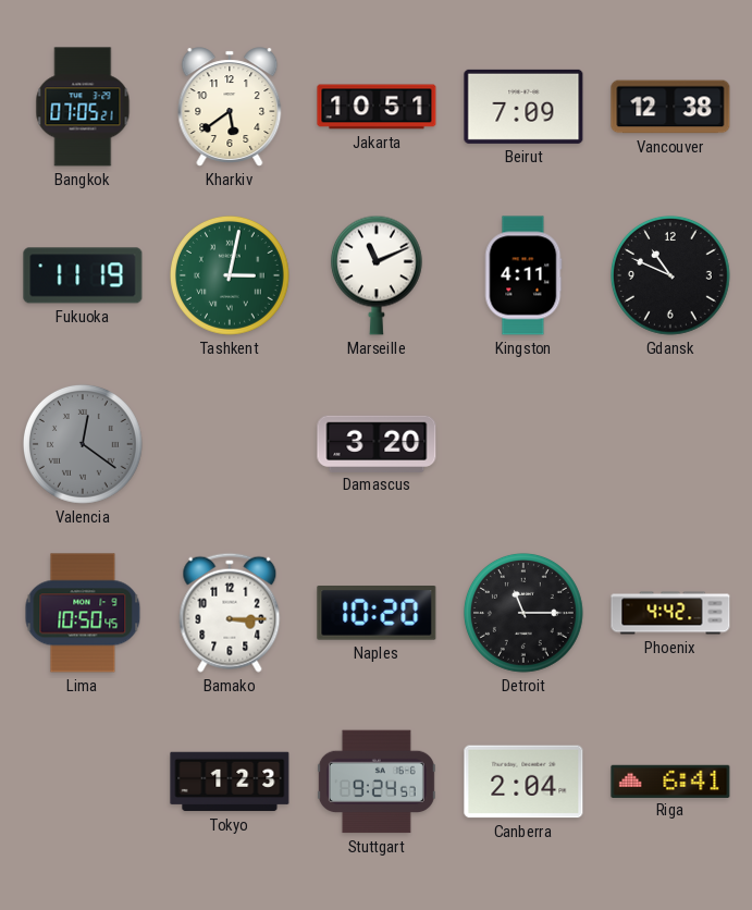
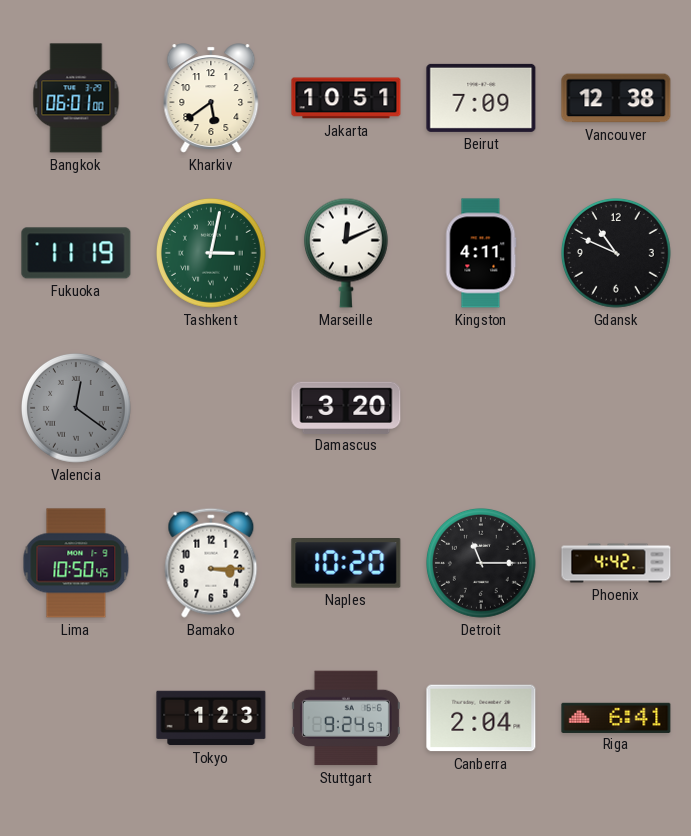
Bangkok: 07:05 -> 06:01 (76, 98)
Marseille: 11:11 -> 12:11 (346, 253)
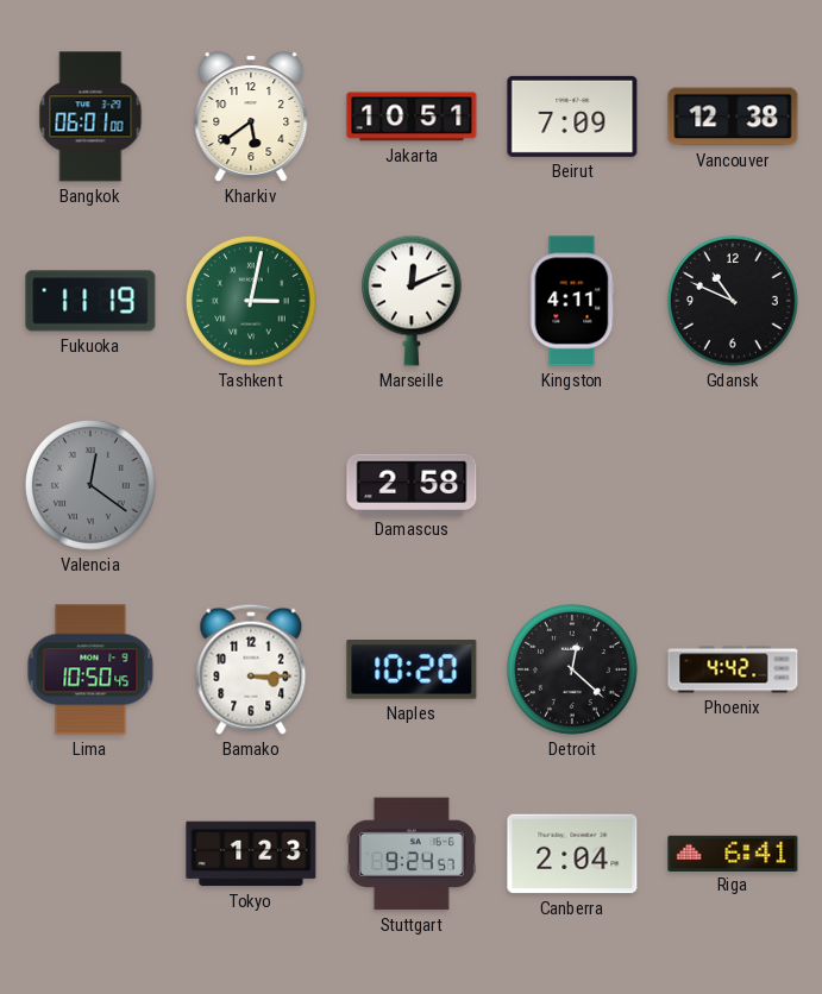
Damascus: 3:20 -> 2:58 (412, 484)
Detroit: 11:15 -> 12:22 (573, 671)
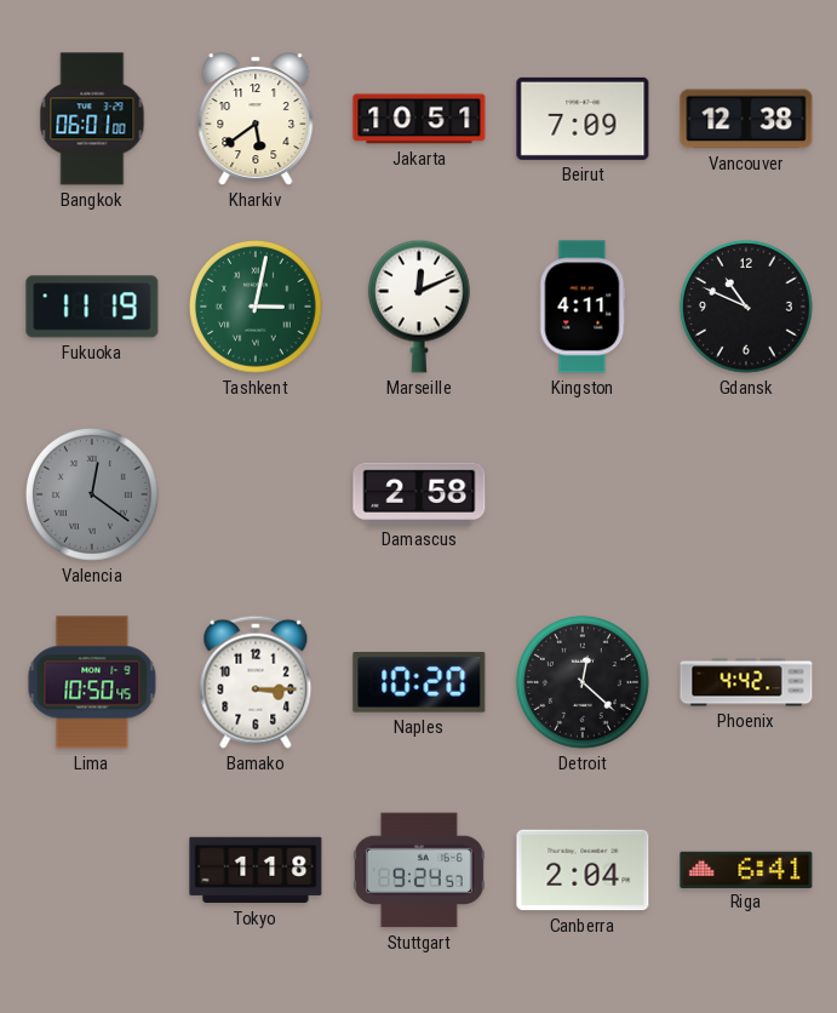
Tokyo: 1:23 -> 1:18 (256, 870)
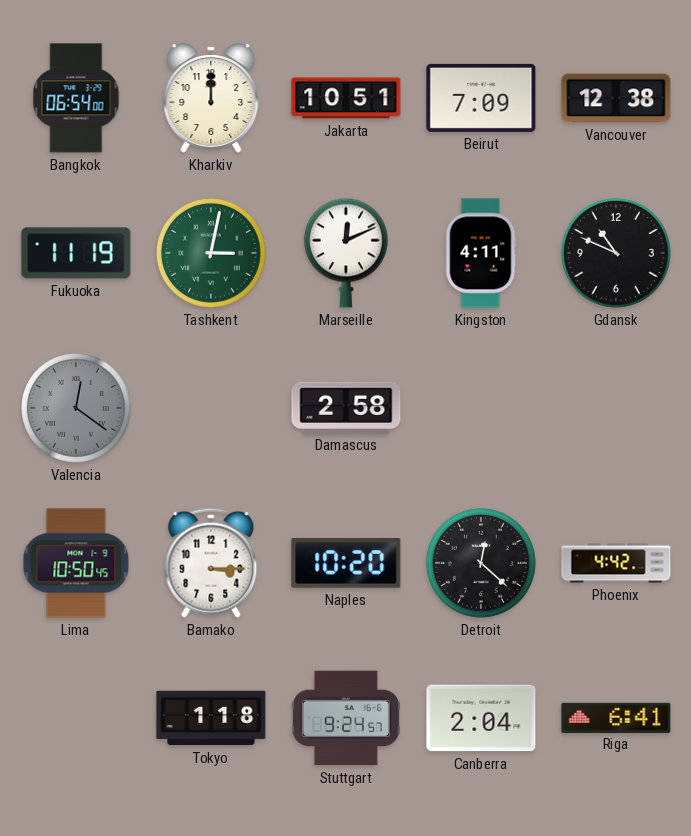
Bangkok: 06:01 -> 06:54 (76, 98)
Kharkiv: 5:39 -> 12:00 (211, 98)
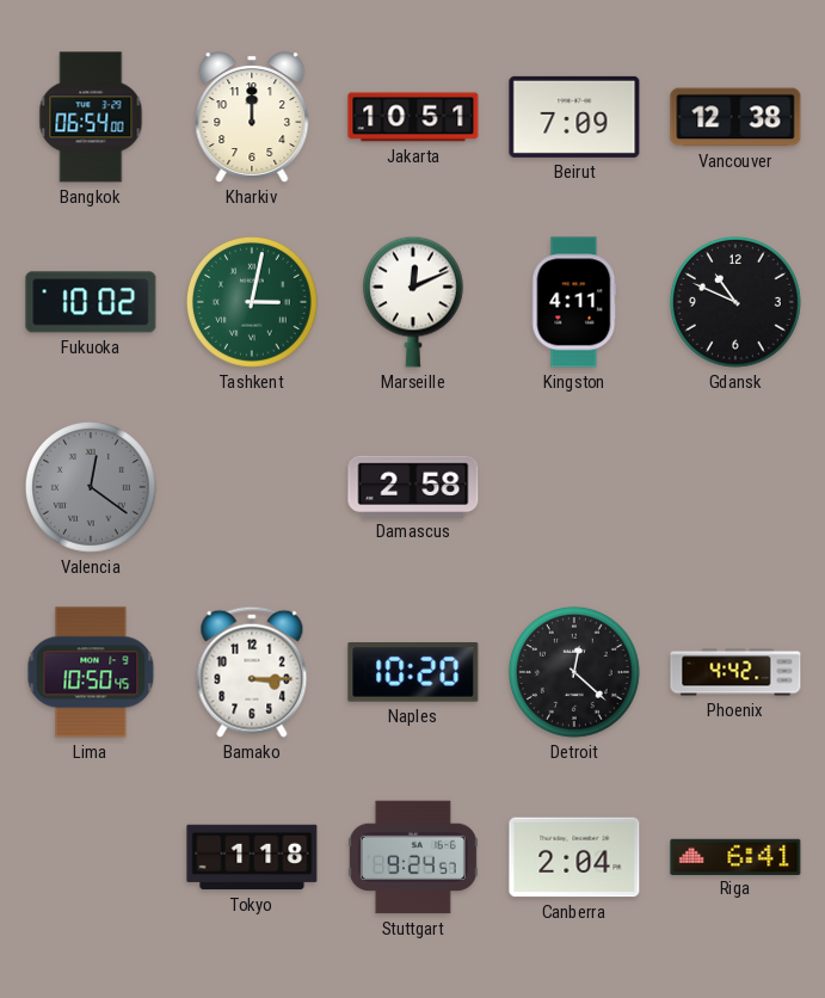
Fukuoka: 11:19 -> 10:02 (91, 302)
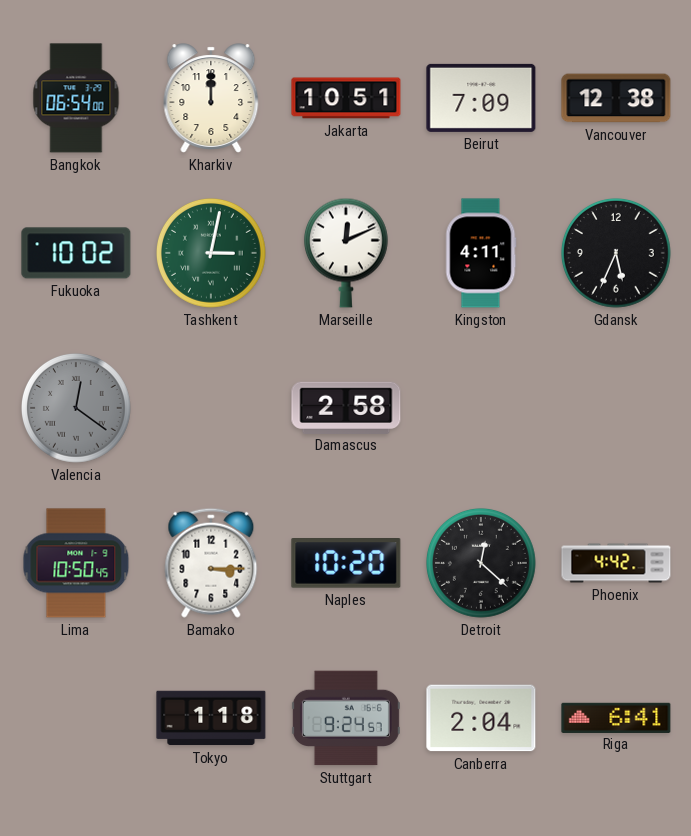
Gdansk: 10:49 -> 5:34 (617, 254)
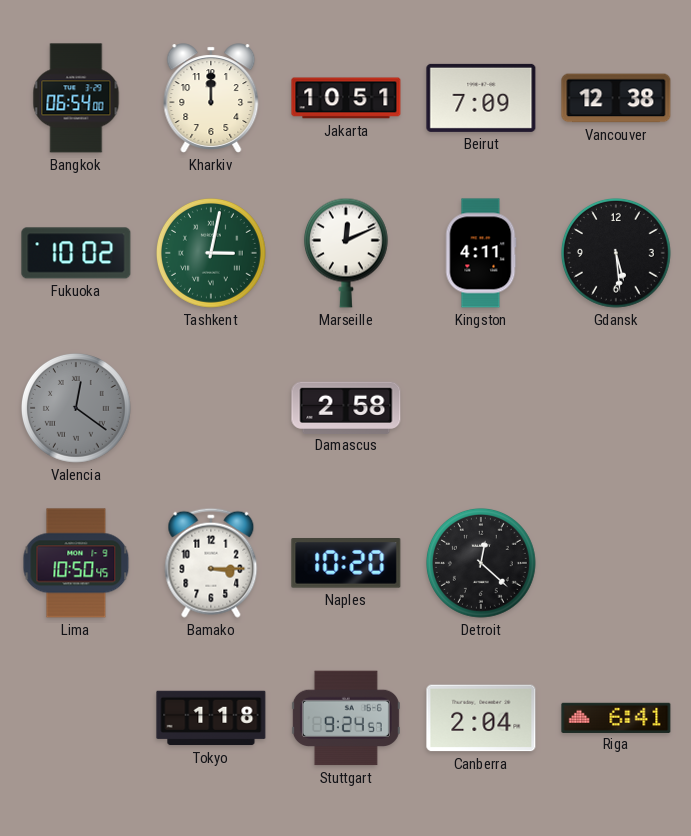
Gdansk: 5:34 -> 5:29 (617, 254)
Phoenix: 4:42 -> none (616, 563)
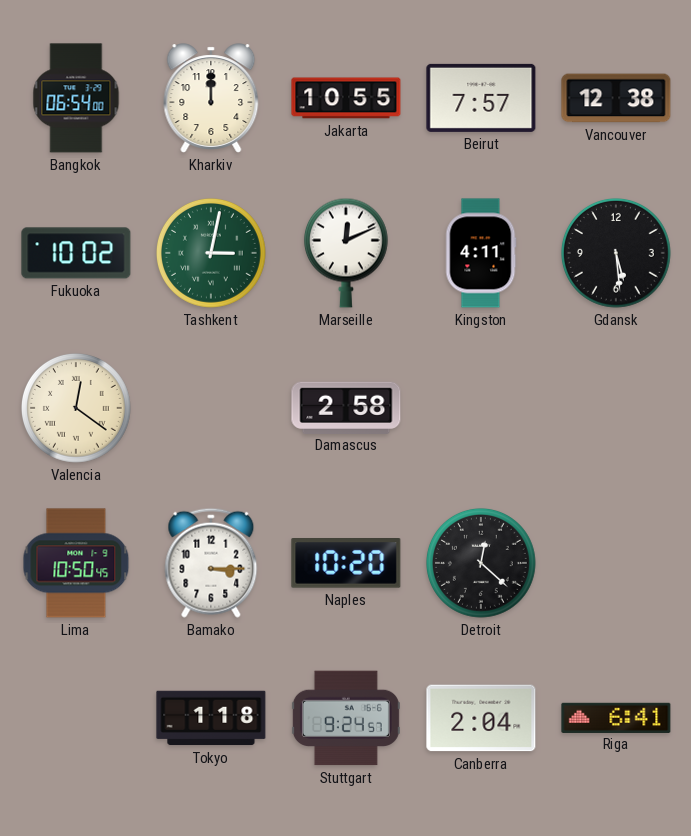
Jakarta: 10:51 -> 10:55 (346, 98)
Beirut: 7:09 -> 7:57 (481, 98)
Valencia dial: grey -> cream (77, 409)
